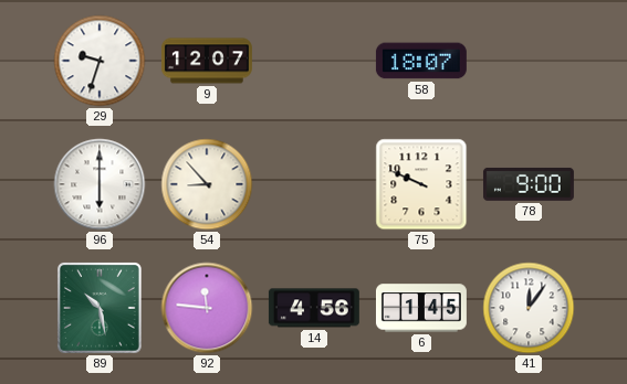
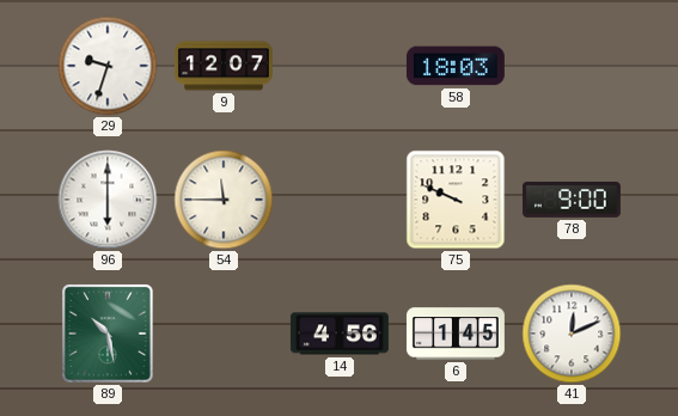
58: 18:07 -> 18:03 (456, 66)
54: 8:53 -> 11:45 (224, 200)
92: 11:46 -> none (207, 308)
41: 12:06 -> 12:11 (572, 334)
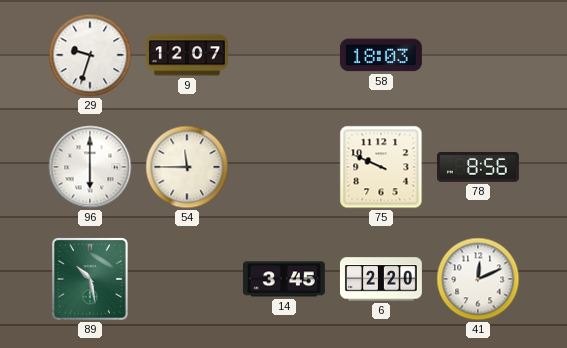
78: 9:00 -> 8:56 (478, 167)
14: 4:56 -> 3:45 (284, 279)
6: 1:45 -> 2:20 (381, 279)
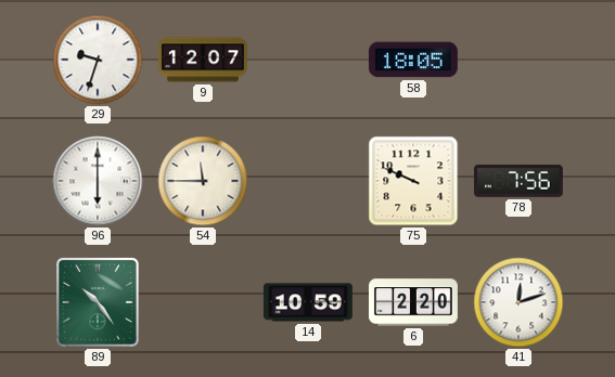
58: 18:03 -> 18:05 (413, 60)
78: 8:56 -> 7:56 (518, 181)
89: 10:28 -> 10:24 (98, 302)
14: 3:45 -> 10:59 (308, 302)
41: 12:11 -> 12:12 (518, 302)
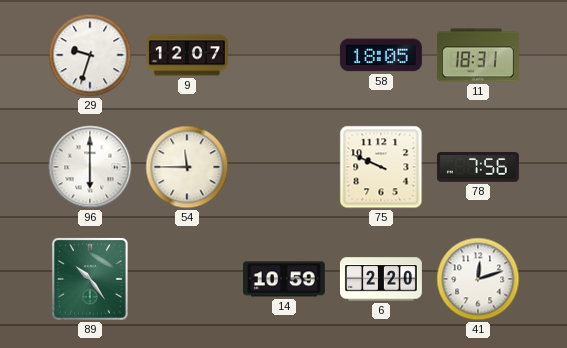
11: none -> 18:31 (478, 55)
